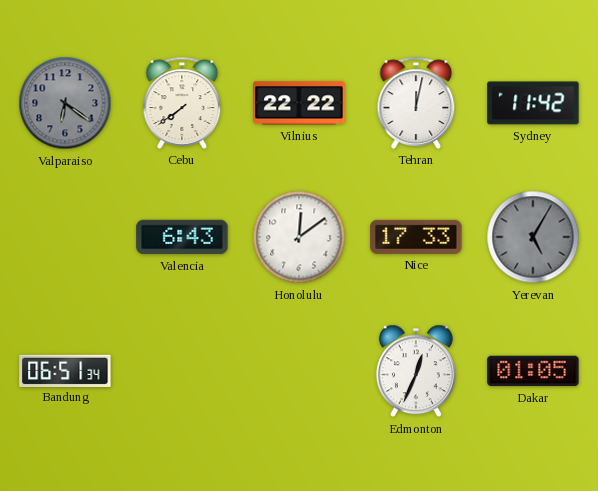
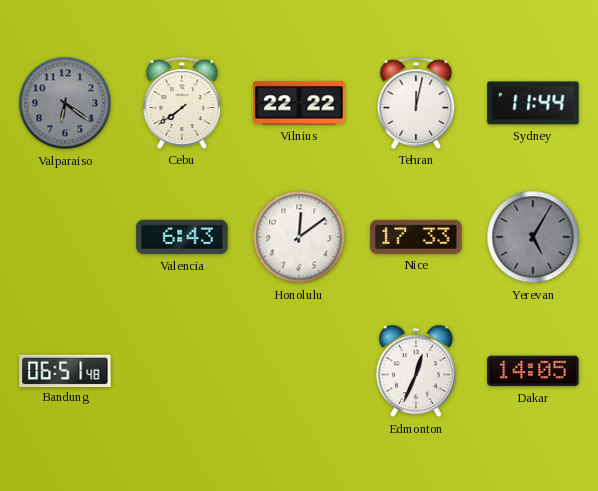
Sydney: 11:42 -> 11:44 (533, 103)
Bandung: 06:51:34 -> 06:51:48 (65, 370)
Dakar: 01:05 -> 14:05 (533, 371)
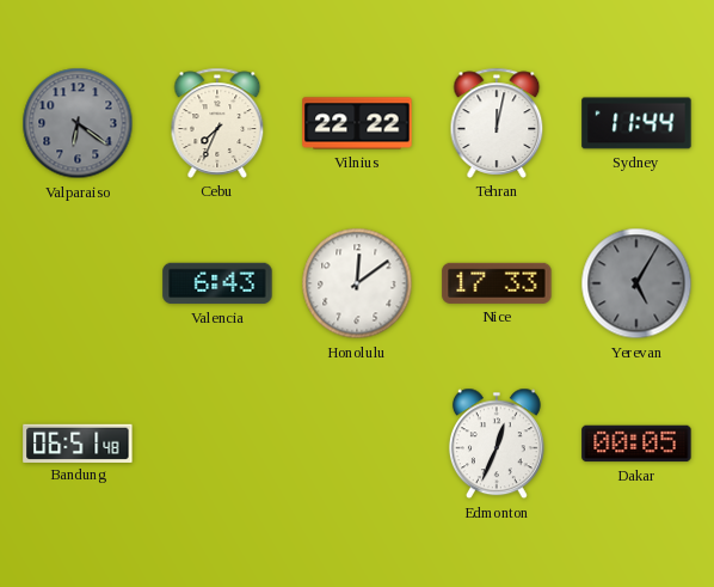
Cebu: 7:39 -> 7:34 (217, 123)
Dakar: 14:05 -> 00:05 (636, 444)
